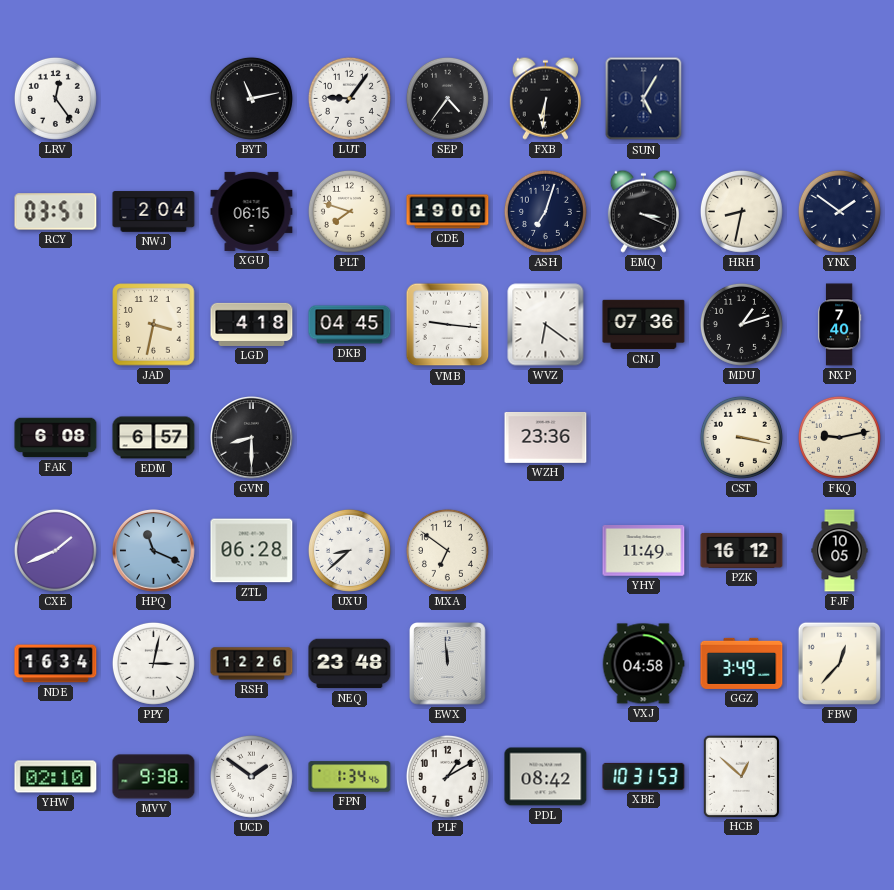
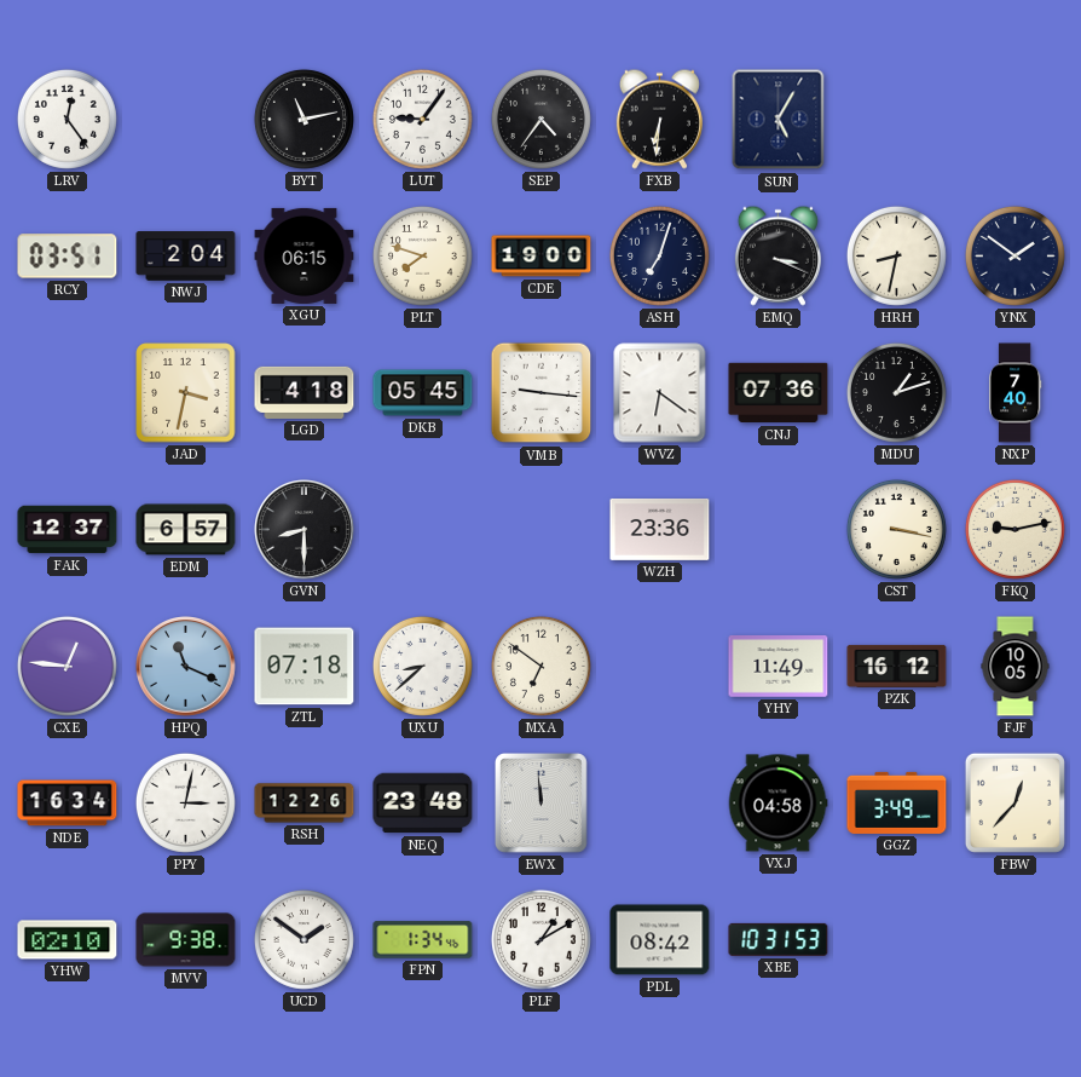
DKB: 04:45 -> 05:45 (423, 393)
FAK: 6:08 -> 12:37 (68, 530)
CXE: 1:41 -> 12:46 (67, 666)
ZTL: 06:28 -> 07:18 (305, 667)
HCB: 12:52 -> none (741, 776)
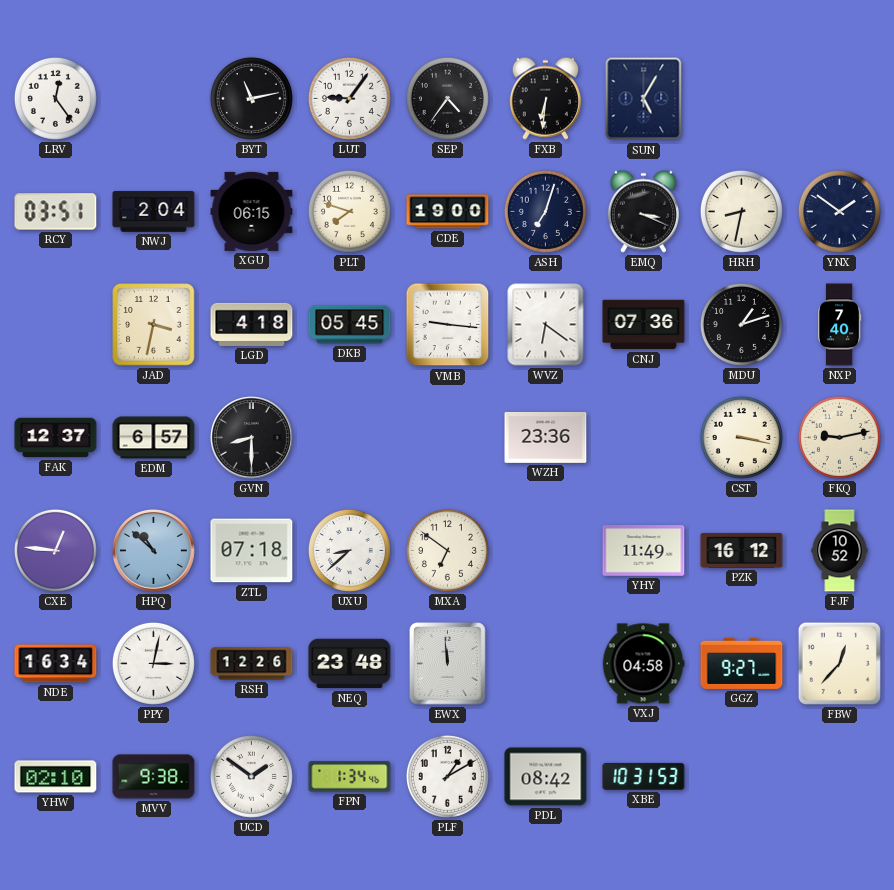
HPQ: 11:19 -> 10:52 (154, 551)
FJF: 10:05 -> 10:52 (840, 551)
GGZ: 3:49 -> 9:27 (742, 663)
